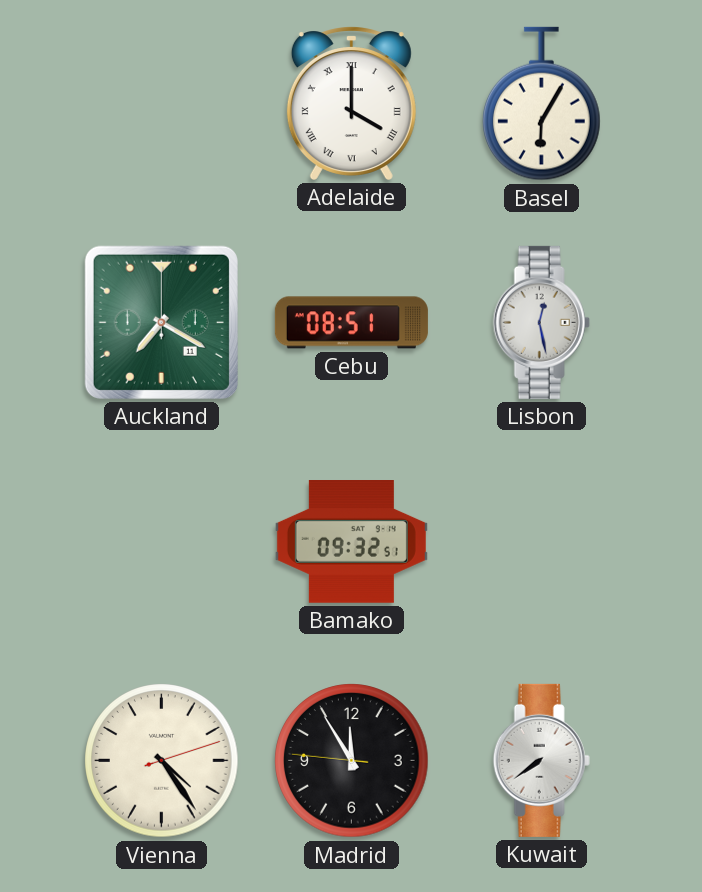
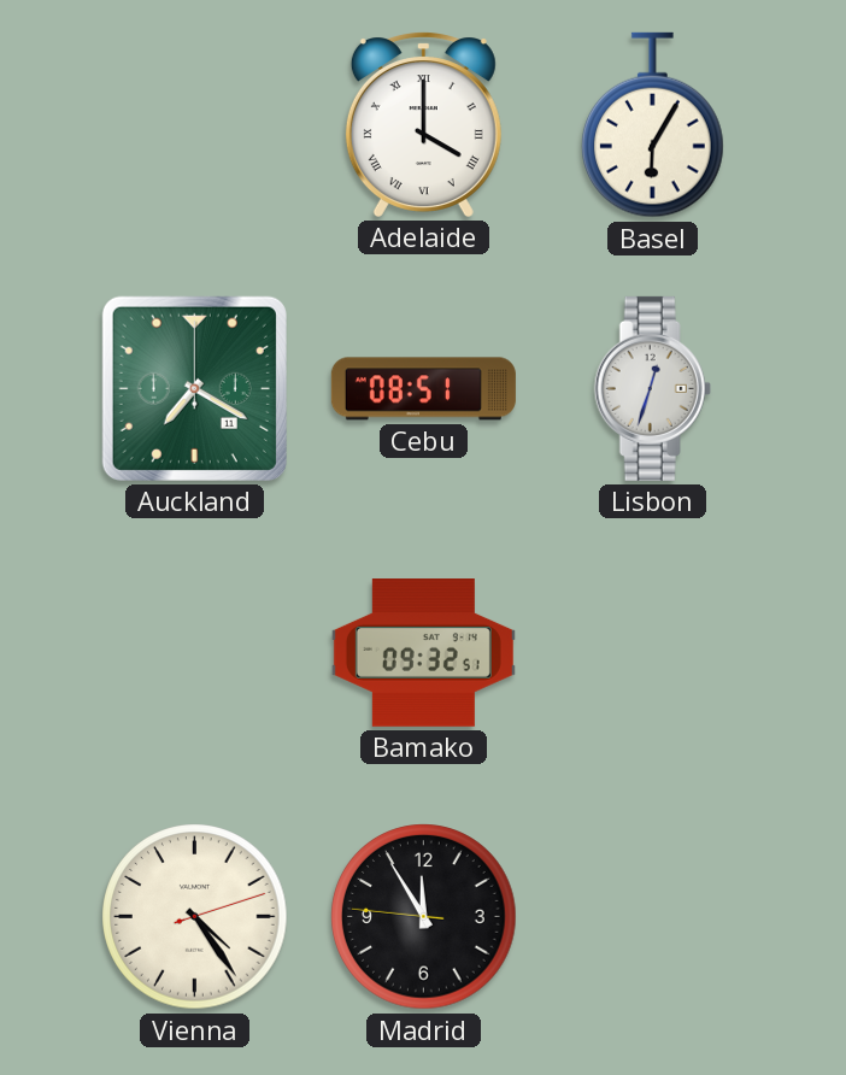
Lisbon: 12:28 -> 12:33 (652, 388)
Kuwait: 7:39 -> none (541, 760)
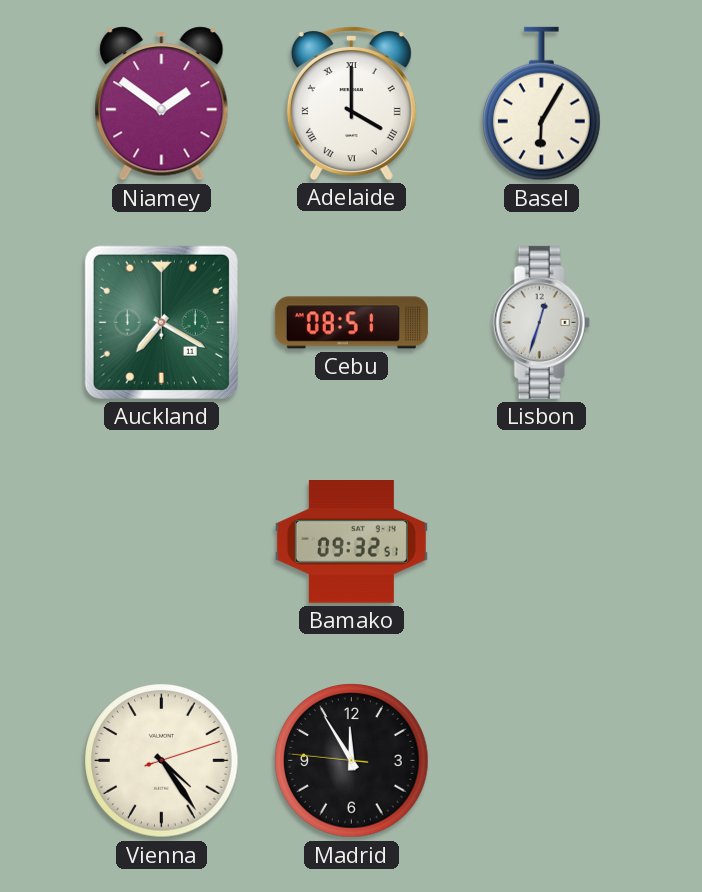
Niamey: none -> 1:51 (162, 104)
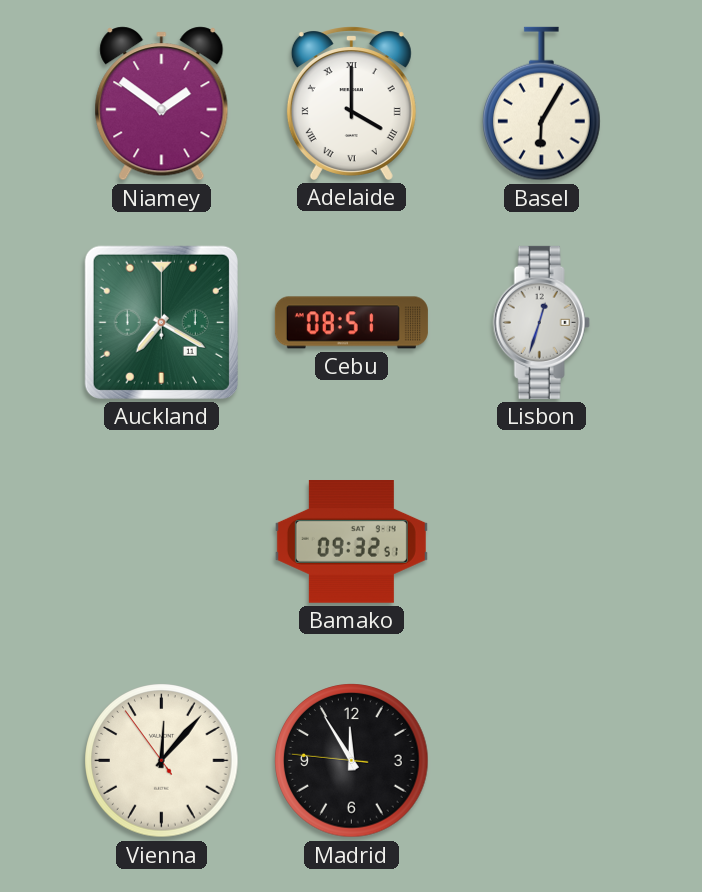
Vienna: 4:24 -> 12:06 (162, 761)
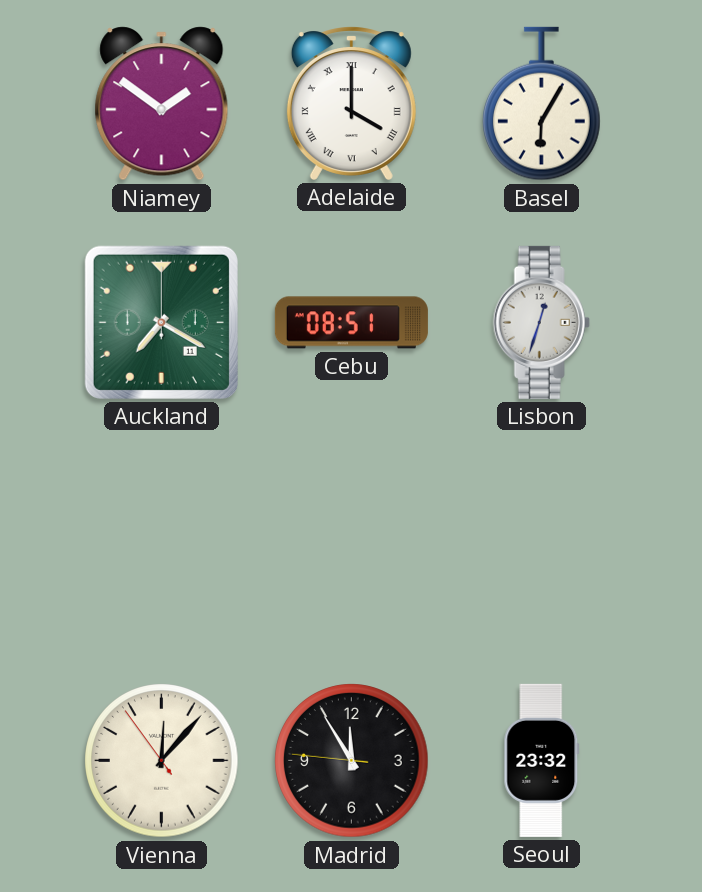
Bamako: 09:32 -> none (351, 542)
Seoul: none -> 23:32 (542, 760)
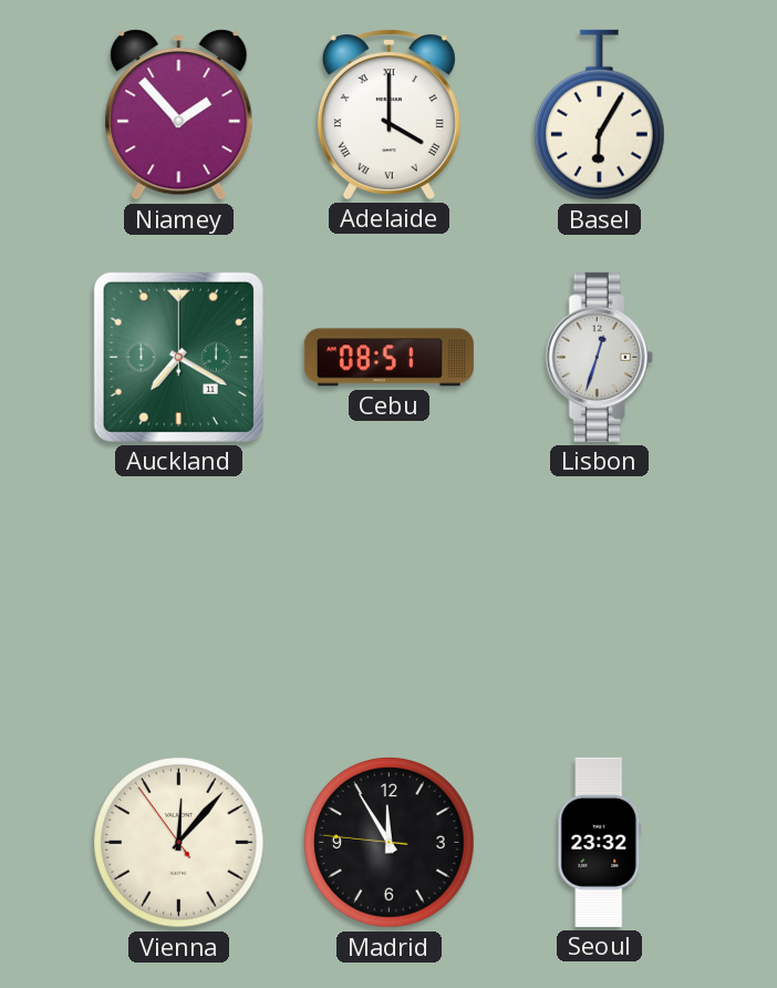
Niamey: 1:51 -> 1:53 (179, 115)
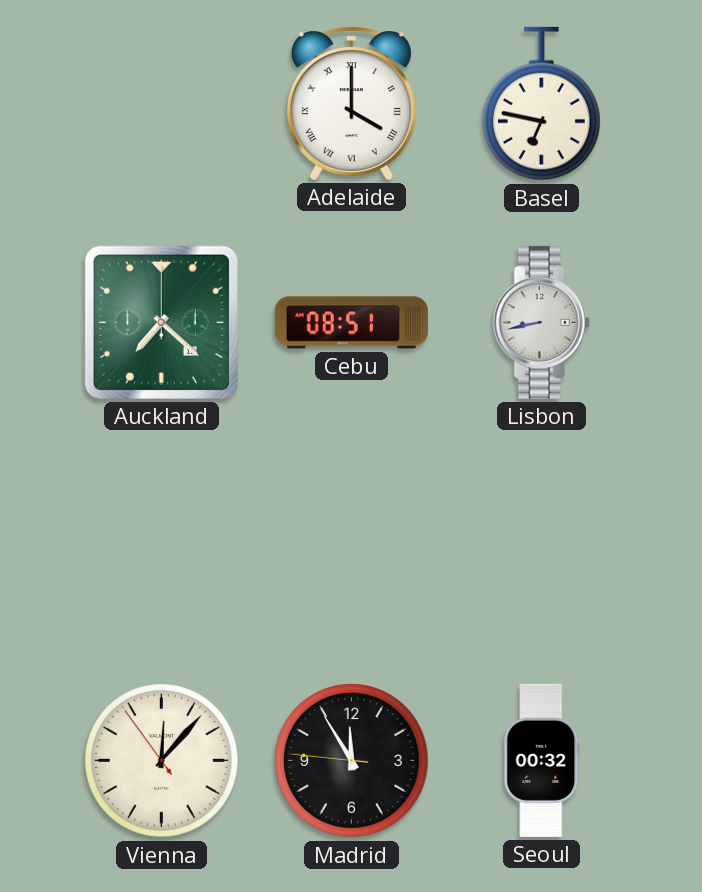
Niamey: 1:53 -> none (179, 115)
Basel: 6:05 -> 6:47 (542, 104)
Auckland: 7:20 -> 7:22 (161, 322)
Lisbon: 12:33 -> 8:43 (541, 322)
Seoul: 23:32 -> 00:32 (542, 760)
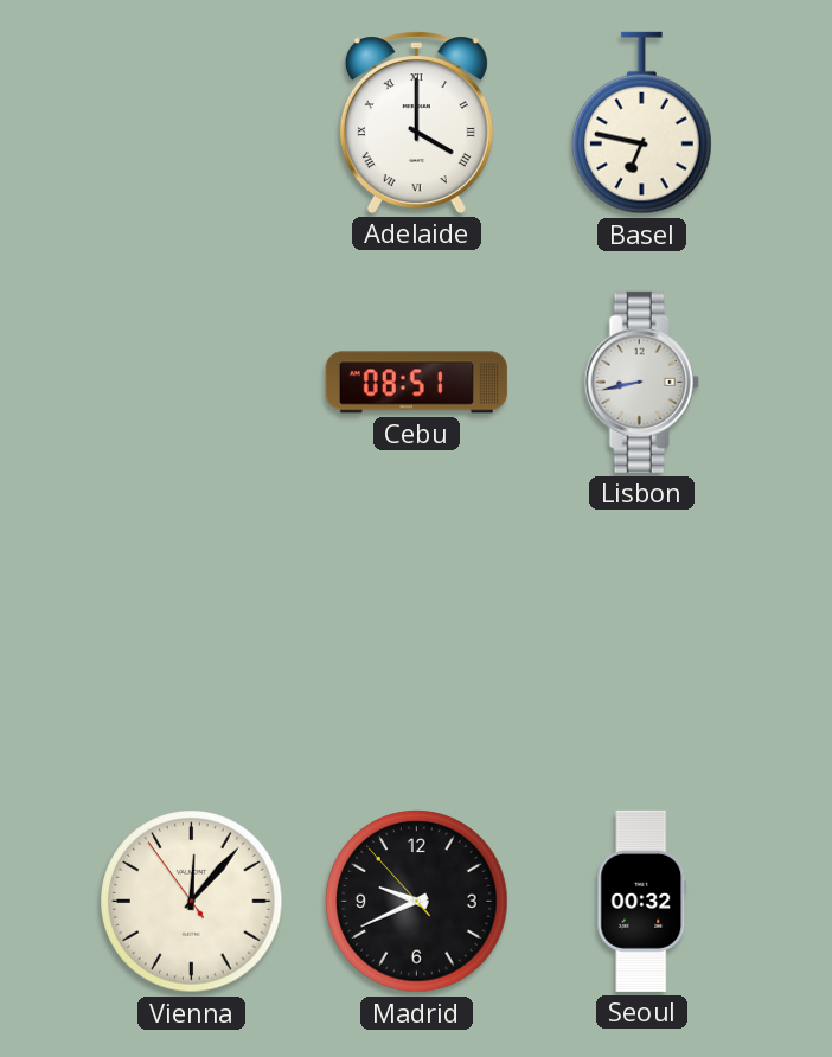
Auckland: 7:22 -> none (161, 322)
Madrid: 11:54 -> 9:40 (417, 902)
